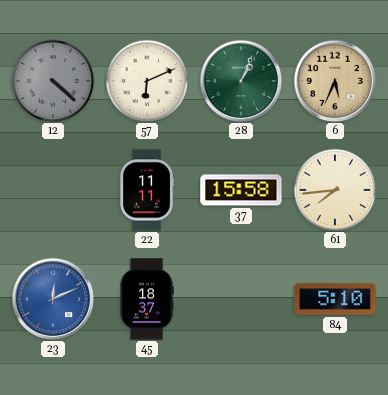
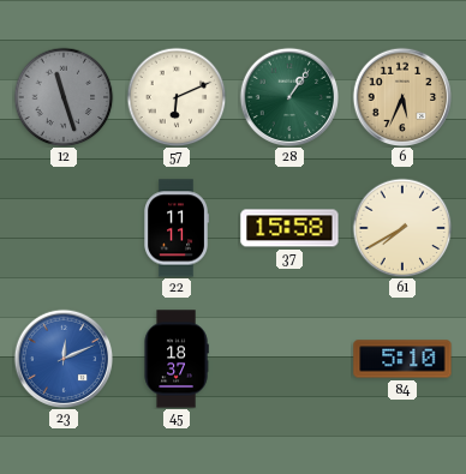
12: 4:22 -> 11:27 (64, 97)
28: 1:04 -> 1:06 (289, 97)
61: 7:44 -> 7:40 (402, 228)
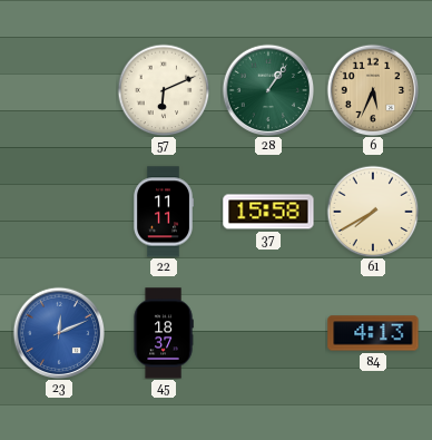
12: 11:27 -> none (64, 97)
84: 5:10 -> 4:13 (373, 333)
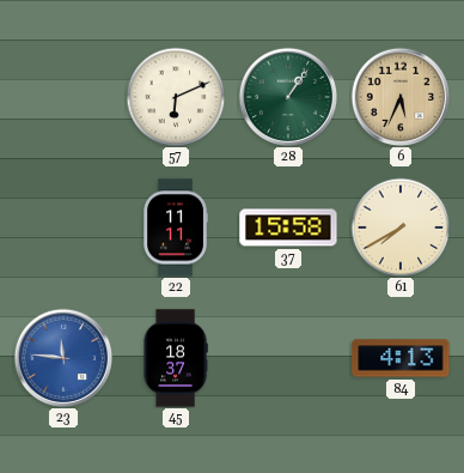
23: 12:11 -> 11:46 (63, 358)
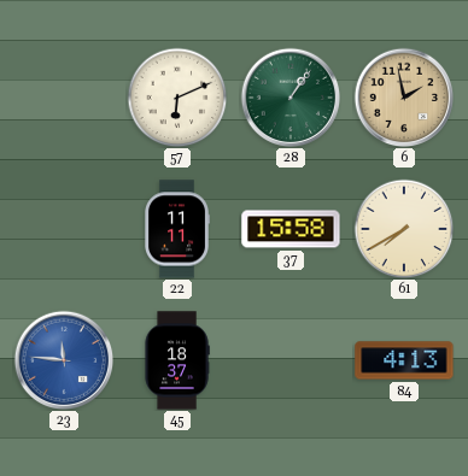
6: 5:34 -> 1:58 (404, 98)
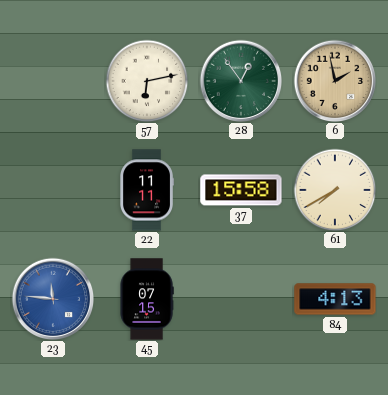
57: 6:11 -> 6:13 (147, 81)
28: 1:06 -> 12:54 (241, 81)
45: 18:37 -> 07:15 (147, 299)
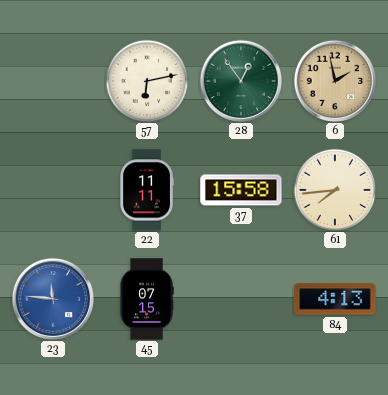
61: 7:40 -> 7:44 (335, 190)
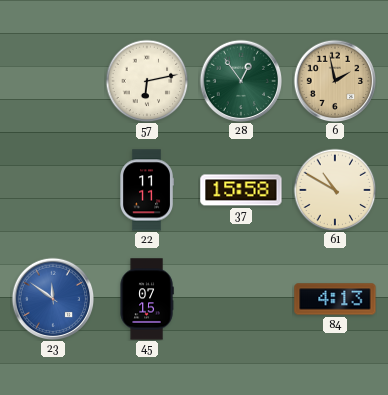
61: 7:44 -> 10:50 (335, 190)
23: 11:46 -> 11:51 (53, 299)
